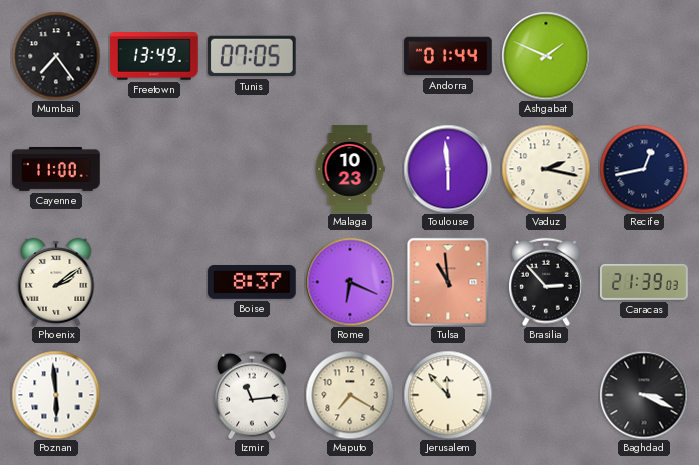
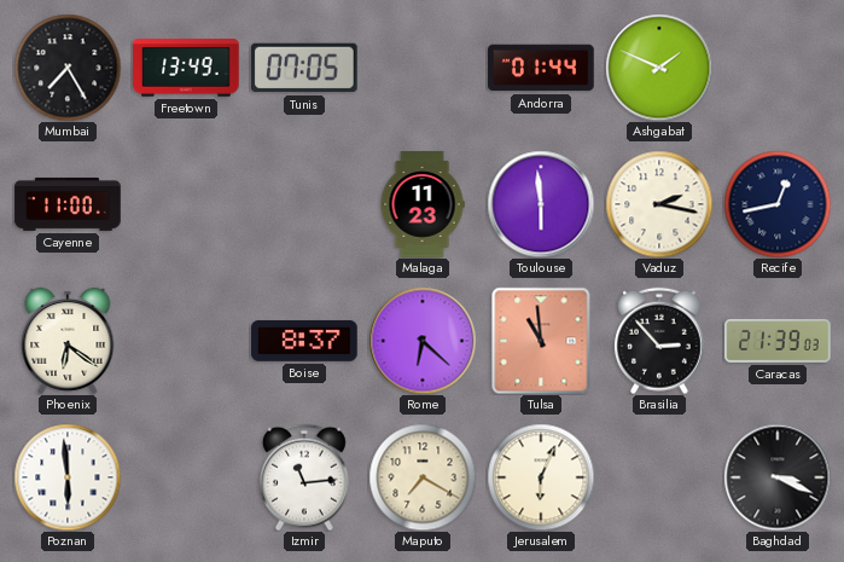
Mumbai: 7:24 -> 7:25 (68, 68)
Malaga: 10:23 -> 11:23 (423, 204)
Phoenix: 2:09 -> 6:21 (68, 341)
Rome: 6:19 -> 6:22 (423, 341)
Jerusalem: 11:53 -> 6:04 (541, 477)
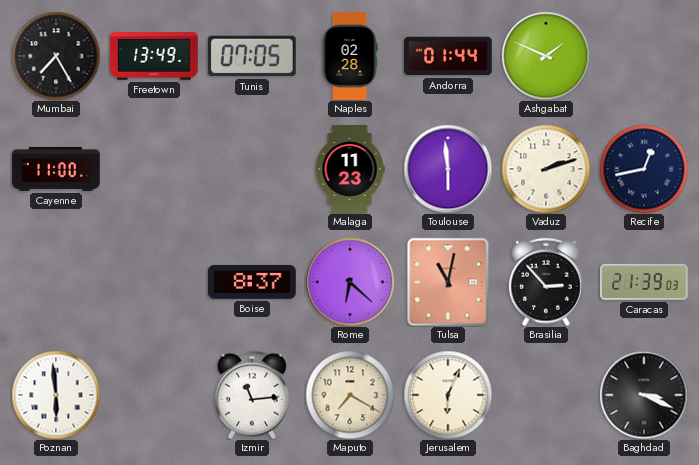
Naples: none -> 02:28 (350, 56)
Vaduz: 2:17 -> 2:12 (546, 169)
Phoenix: 6:21 -> none (68, 341)
Tulsa: 10:59 -> 11:02 (448, 282)
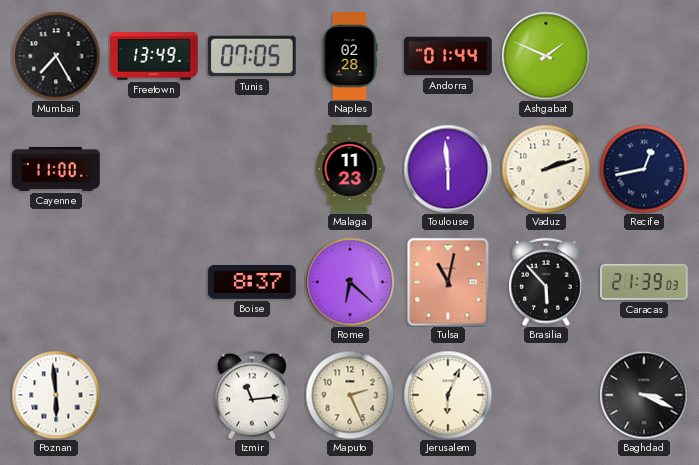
Brasilia: 2:53 -> 5:53 (546, 282)
Maputo: 7:20 -> 2:26 (350, 395)
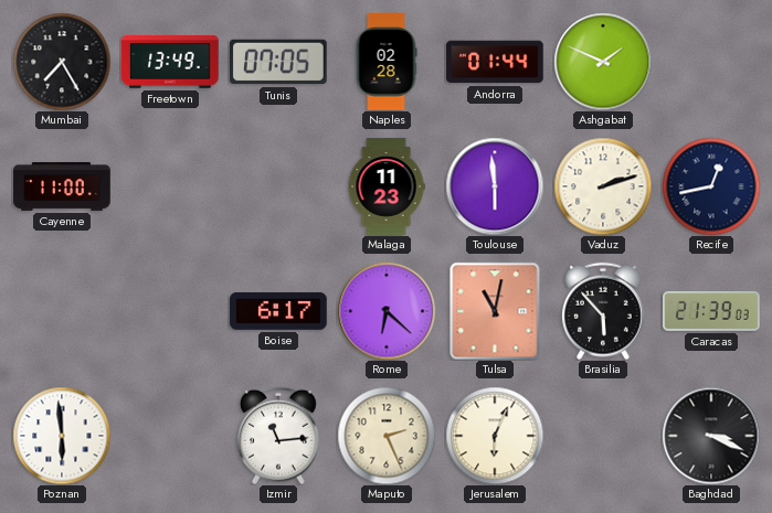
Boise: 8:37 -> 6:17 (278, 311)
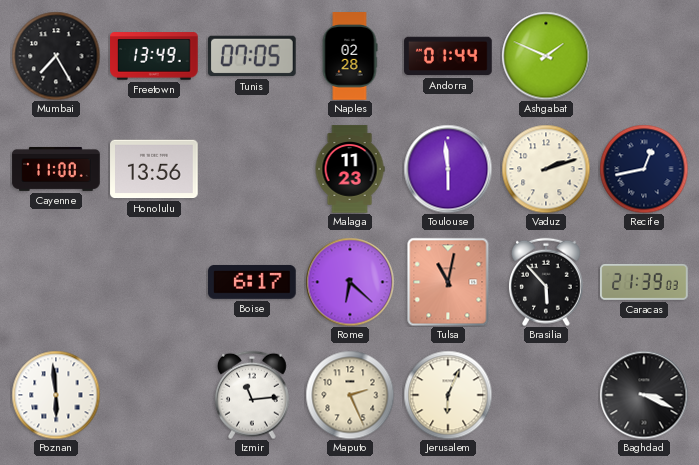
Honolulu: none -> 13:56 (154, 169)
